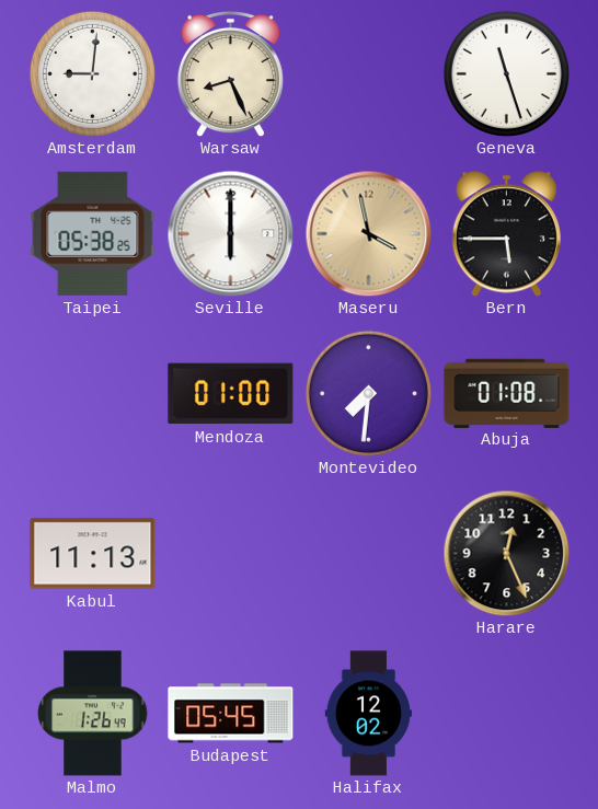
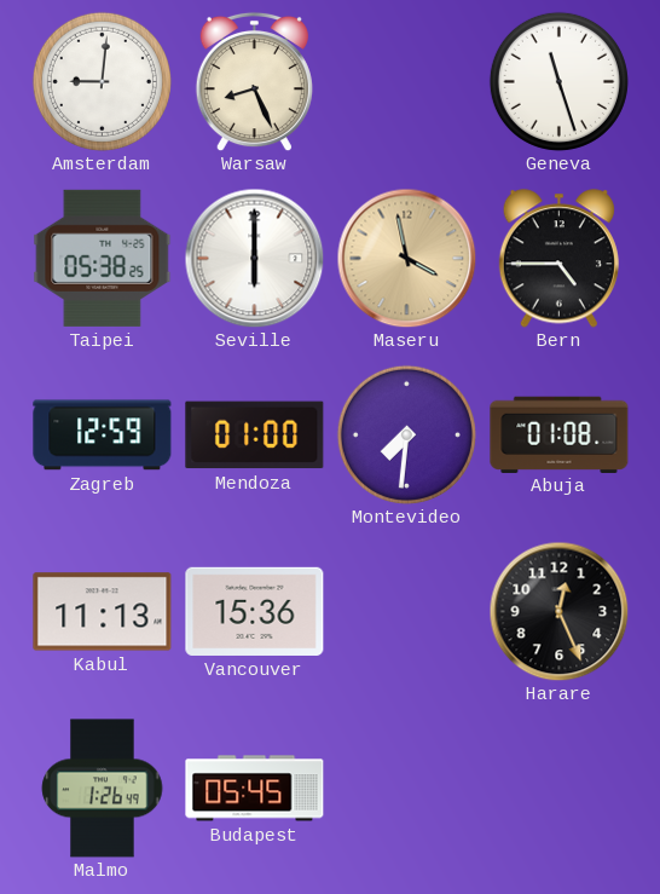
Bern: 5:45 -> 4:45 (558, 259)
Zagreb: none -> 12:59 (103, 436)
Vancouver: none -> 15:36 (255, 611)
Halifax: 12:02 -> none (368, 714)
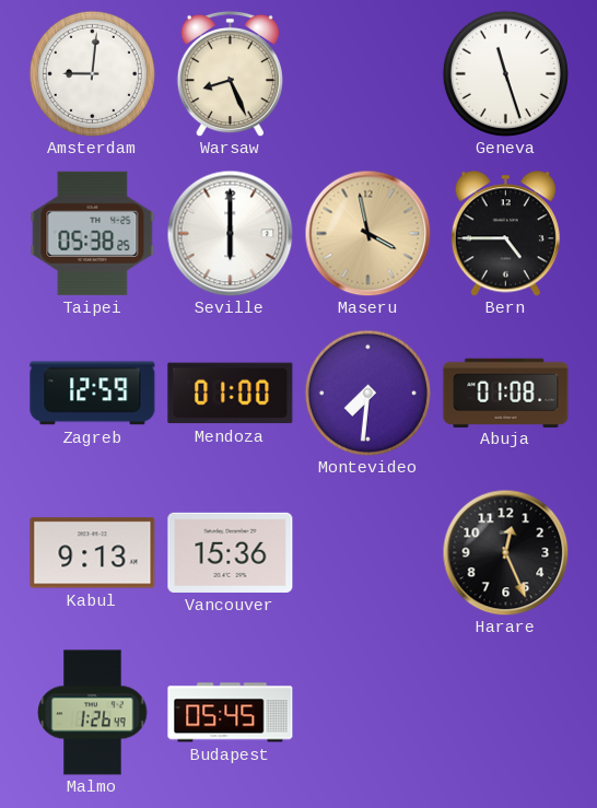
Kabul: 11:13 -> 9:13 (93, 553)
